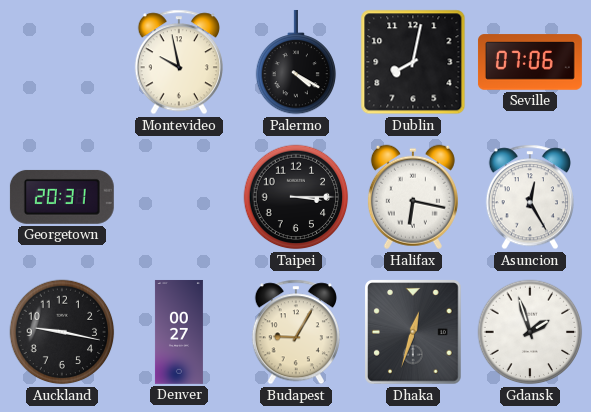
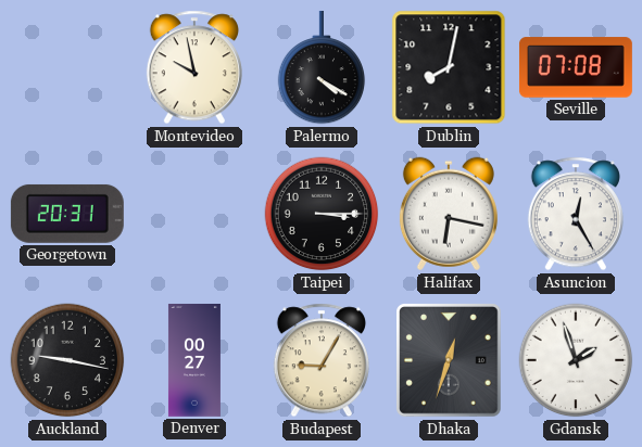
Seville: 07:06 -> 07:08 (576, 67)
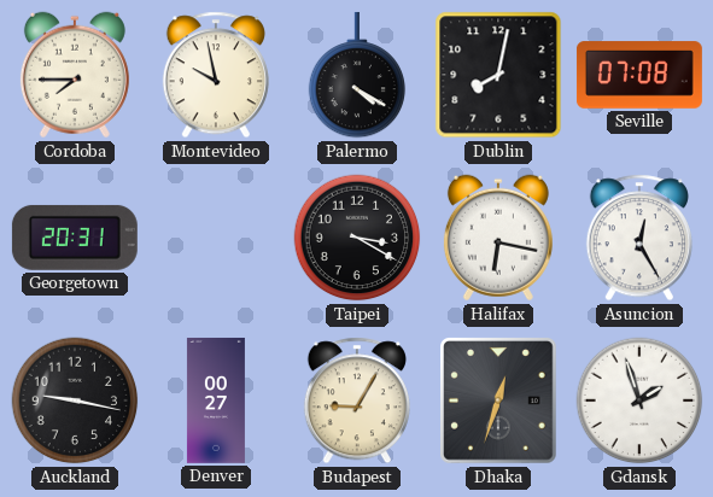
Cordoba: none -> 7:45 (75, 75)
Taipei: 3:15 -> 3:20 (357, 238)
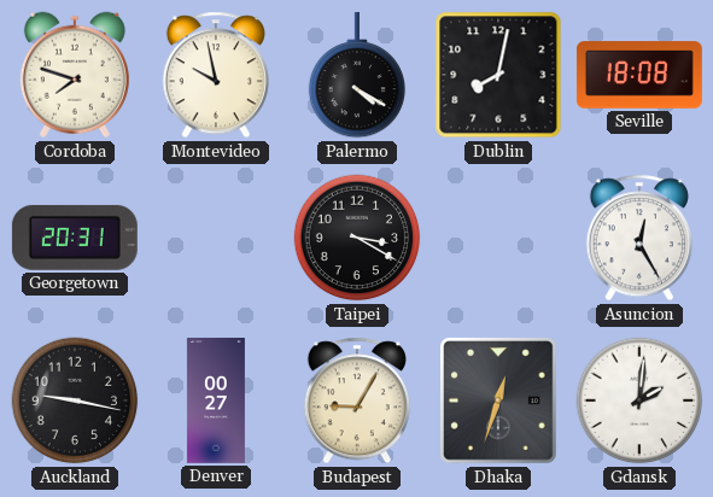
Cordoba: 7:45 -> 7:48 (75, 75)
Seville: 07:08 -> 18:08 (639, 75)
Halifax: 6:17 -> none (498, 238)
Gdansk: 1:57 -> 2:01 (639, 400)
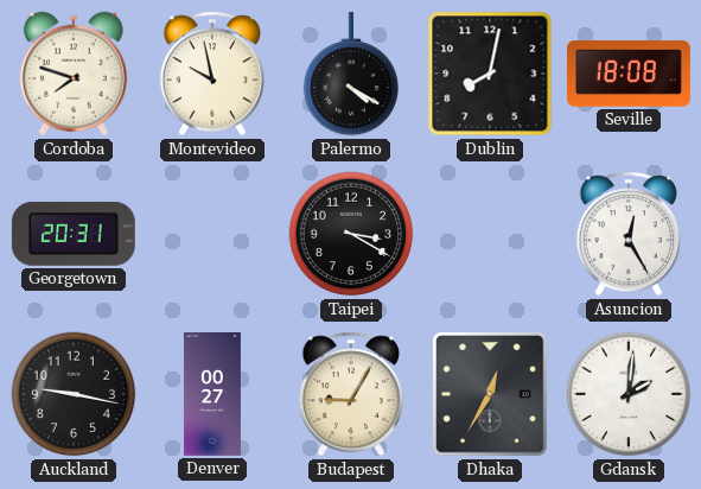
Dhaka: 12:33 -> 12:35 (491, 394)
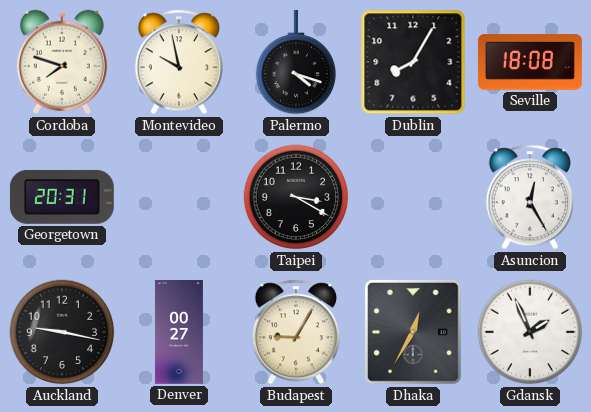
Palermo: 4:20 -> 4:18 (296, 62)
Dublin: 8:02 -> 8:05 (413, 62)
Gdansk: 2:01 -> 1:56 (530, 332)
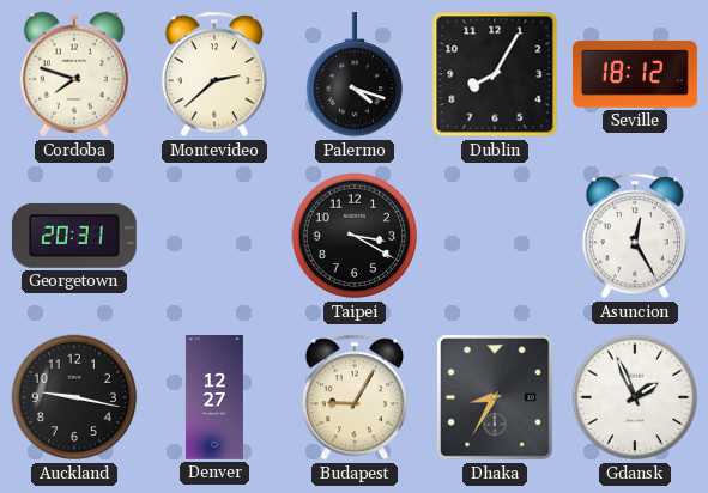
Montevideo: 9:58 -> 2:38 (214, 74)
Seville: 18:08 -> 18:12 (635, 74)
Denver: 00:27 -> 12:27 (214, 397)
Dhaka: 12:35 -> 8:35 (496, 397)
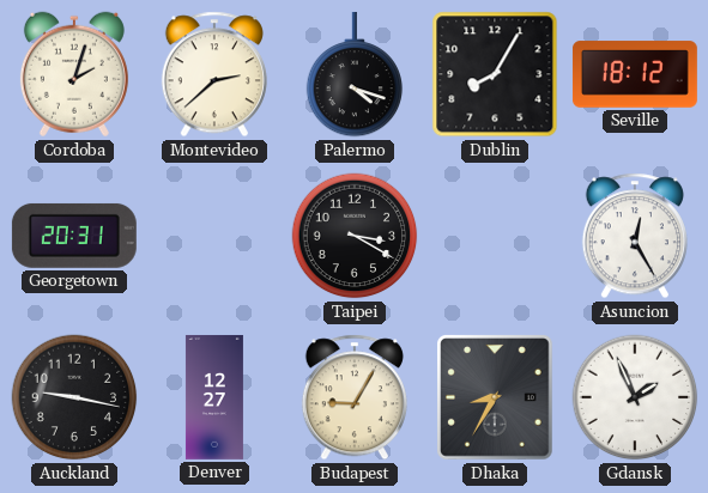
Cordoba: 7:48 -> 2:03 (74, 74)
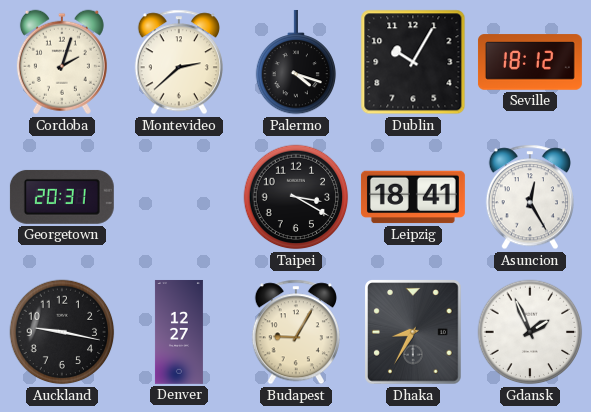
Dublin: 8:05 -> 10:05 (413, 62)
Leipzig: none -> 18:41 (413, 197)
